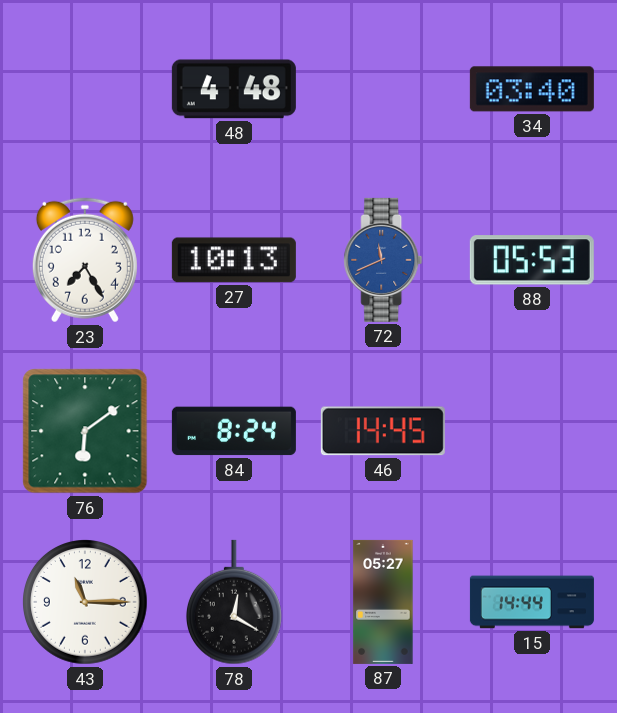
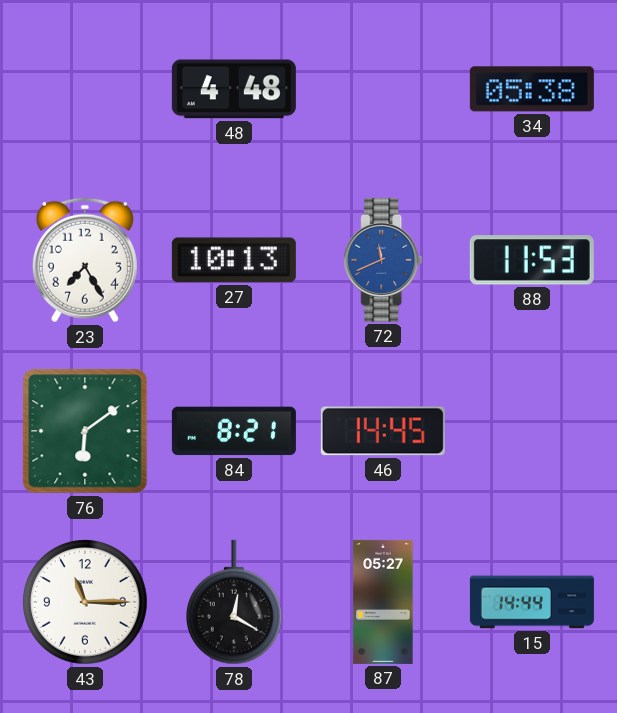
34: 03:40 -> 05:38 (532, 89)
88: 05:53 -> 11:53 (532, 260)
84: 8:24 -> 8:21 (234, 431)
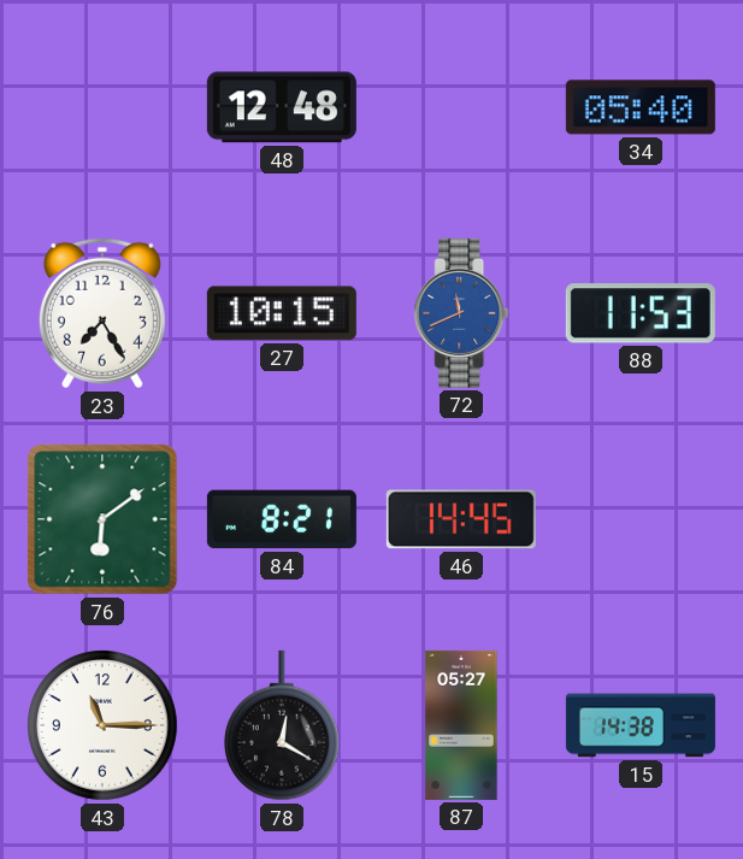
48: 4:48 -> 12:48 (282, 107)
34: 05:38 -> 05:40 (641, 107)
27: 10:13 -> 10:15 (282, 313)
15: 14:44 -> 14:38 (641, 725)
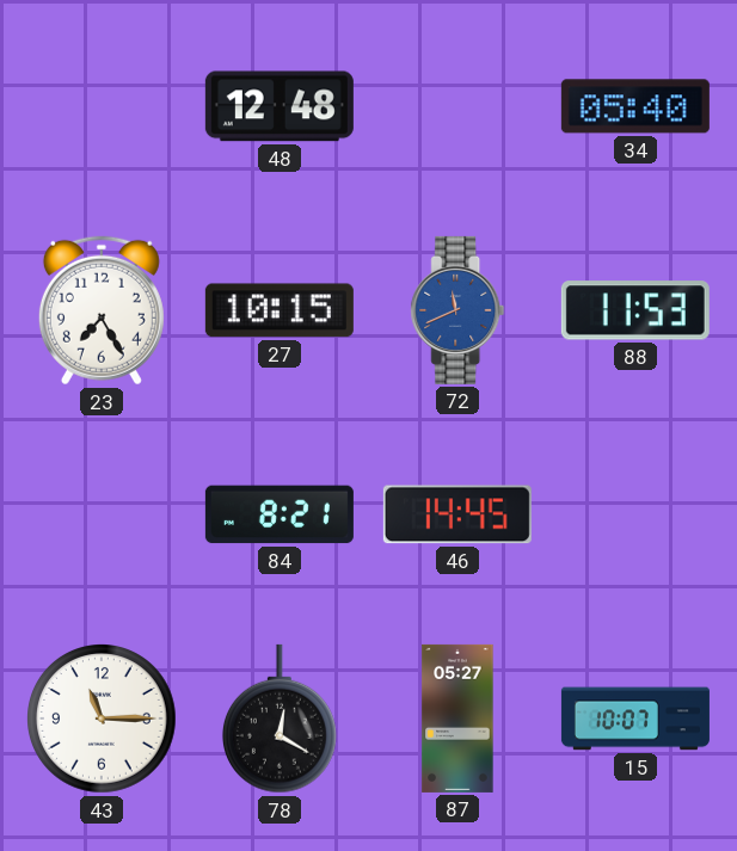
76: 6:09 -> none (102, 519)
15: 14:38 -> 10:07 (635, 719)
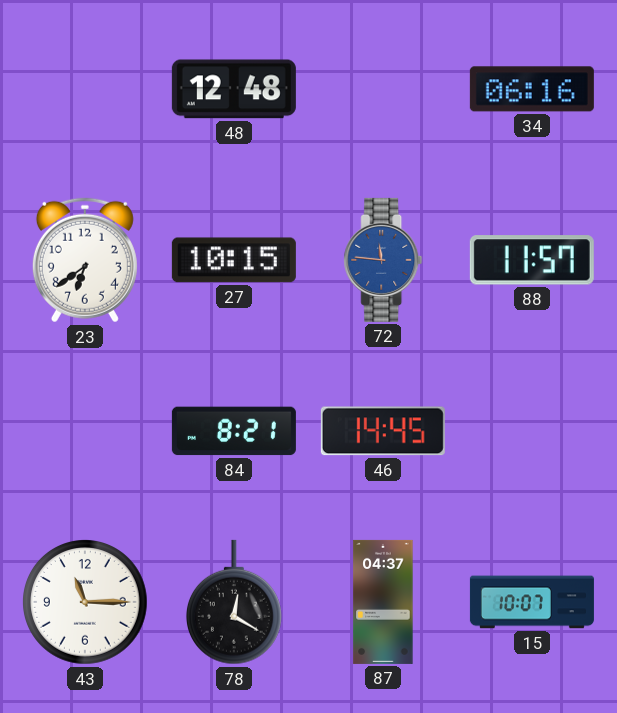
34: 05:40 -> 06:16 (532, 89)
23: 7:25 -> 6:39 (85, 260)
72: 11:41 -> 11:46 (383, 260)
88: 11:53 -> 11:57 (532, 260)
87: 05:27 -> 04:37 (383, 602)
